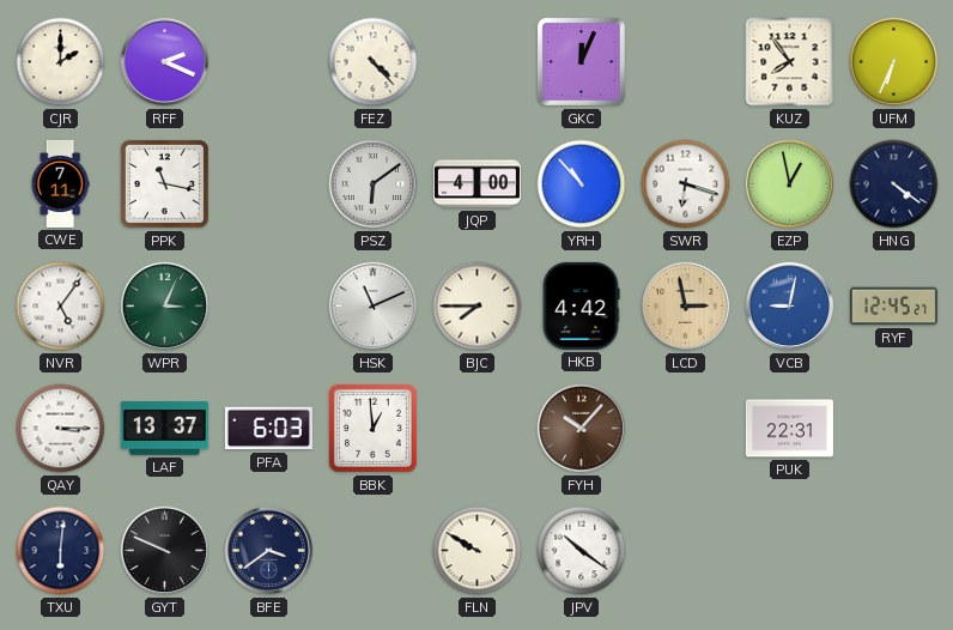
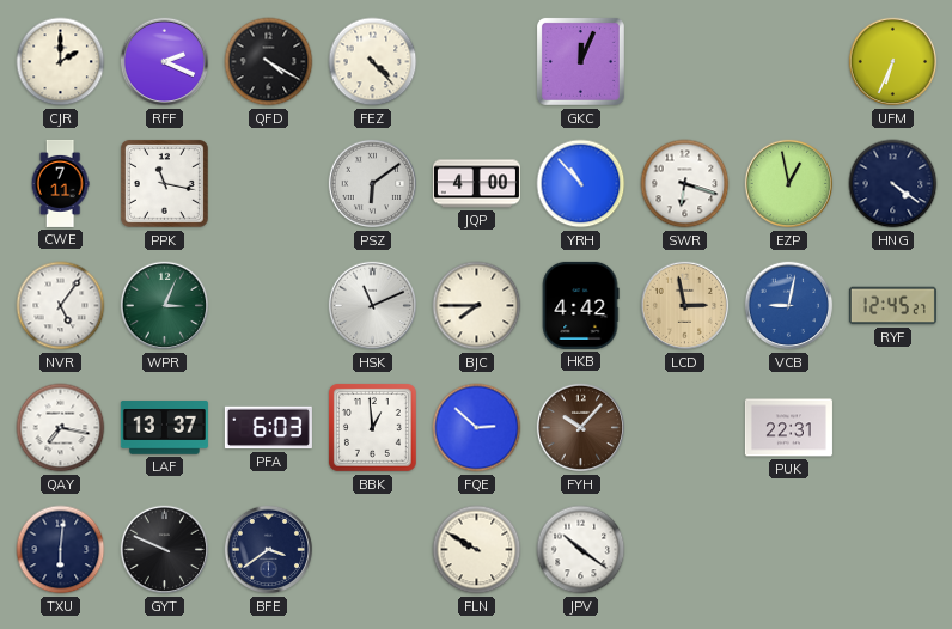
QFD: none -> 4:20 (269, 62)
KUZ: 7:54 -> none (790, 62)
QAY: 3:15 -> 7:17 (61, 428)
FQE: none -> 2:52 (477, 428)
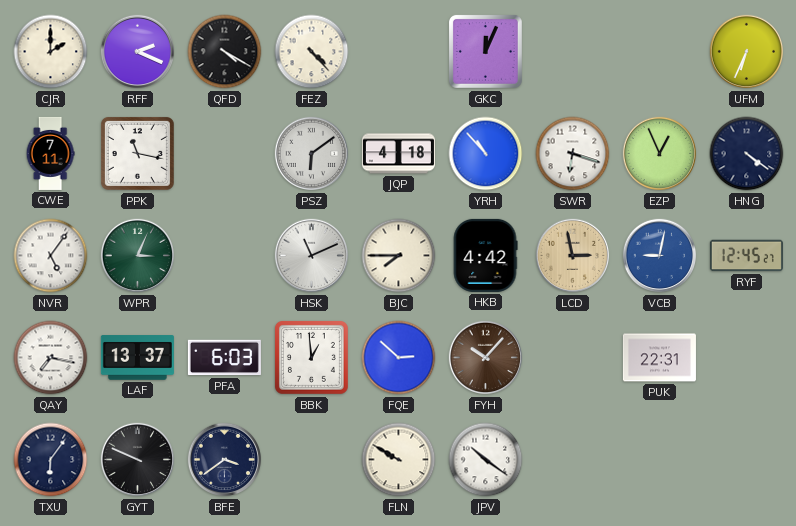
JQP: 4:00 -> 4:18 (398, 154)
EZP: 12:58 -> 12:56 (660, 154)
TXU: 6:01 -> 6:06 (51, 460)
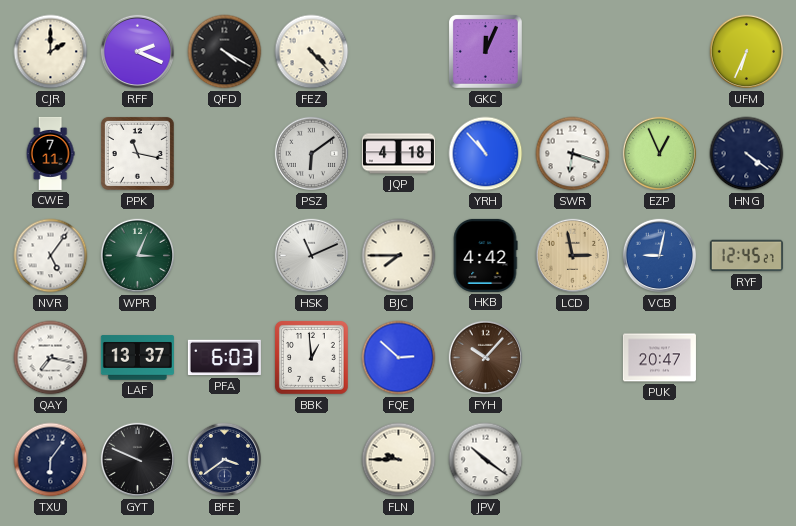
PUK: 22:31 -> 20:47 (659, 358)
FLN: 9:50 -> 9:45 (399, 460)
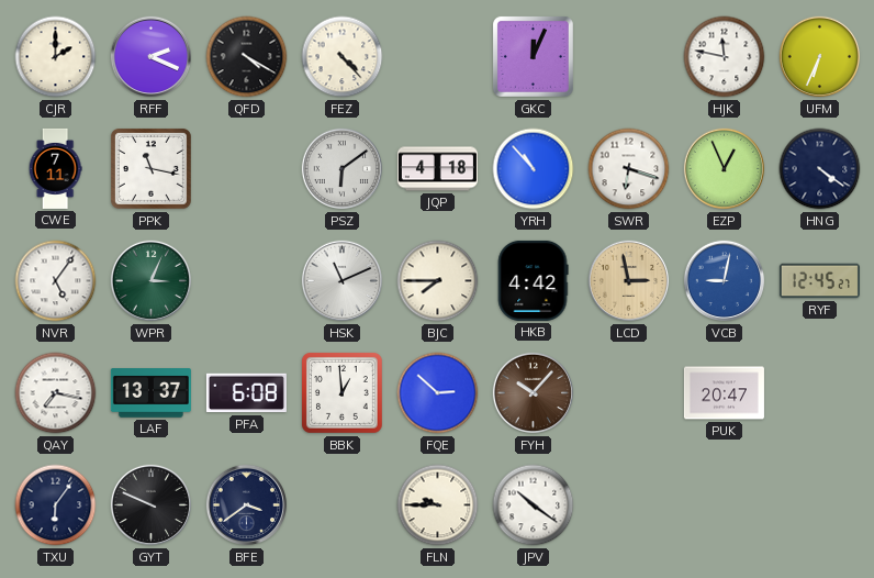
HJK: none -> 11:47 (725, 57)
PFA: 6:03 -> 6:08 (246, 393)
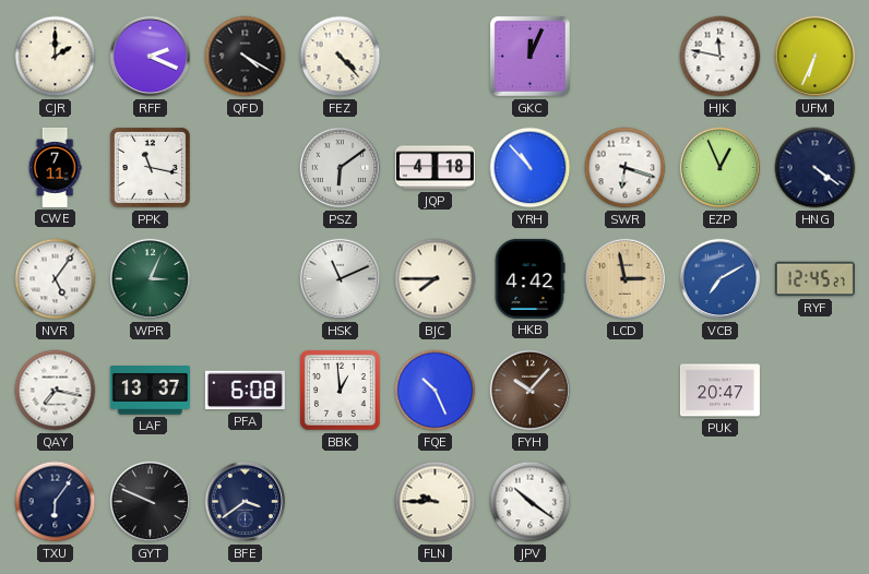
VCB: 9:02 -> 7:10 (721, 279)
FQE: 2:52 -> 10:26 (436, 391)
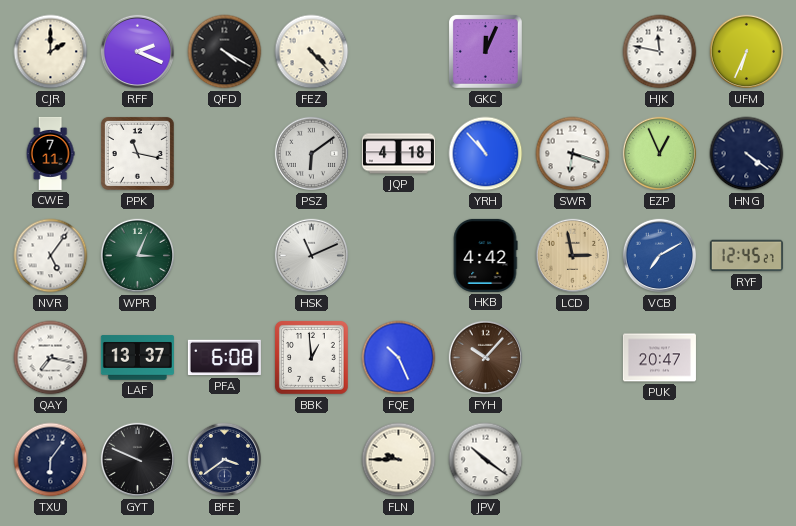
BJC: 7:45 -> none (436, 279)
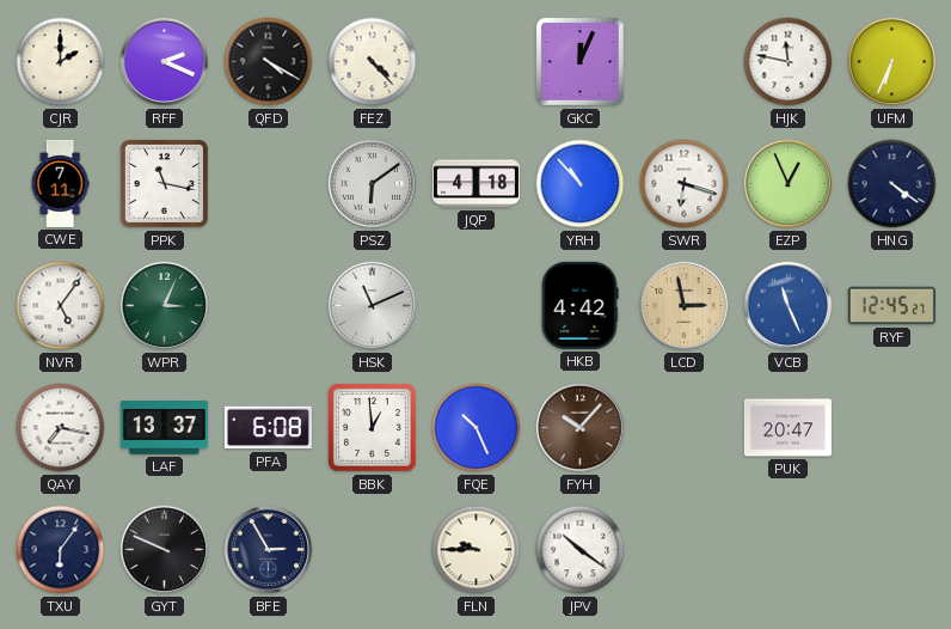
VCB: 7:10 -> 11:26 (789, 306)
BFE: 3:39 -> 2:55 (269, 550)
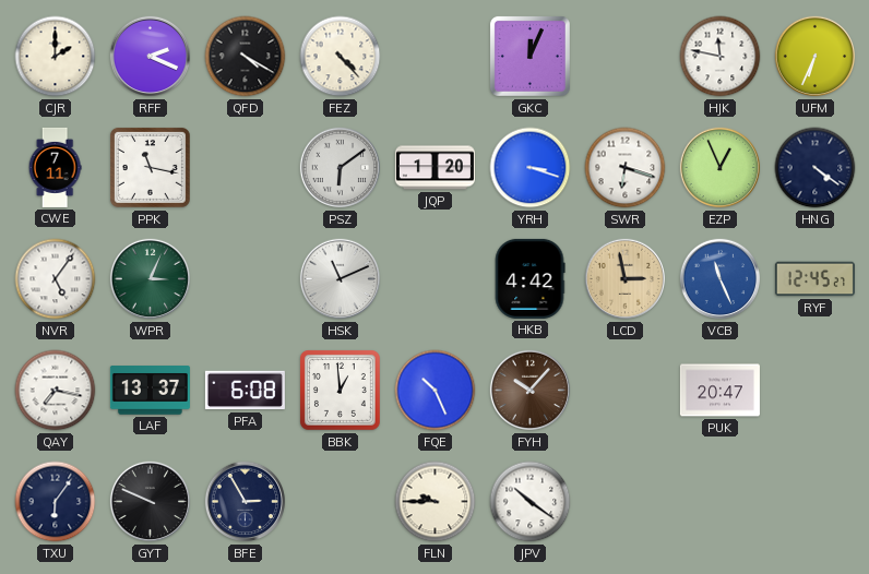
JQP: 4:18 -> 1:20 (434, 168)
YRH: 10:53 -> 3:18 (531, 168)
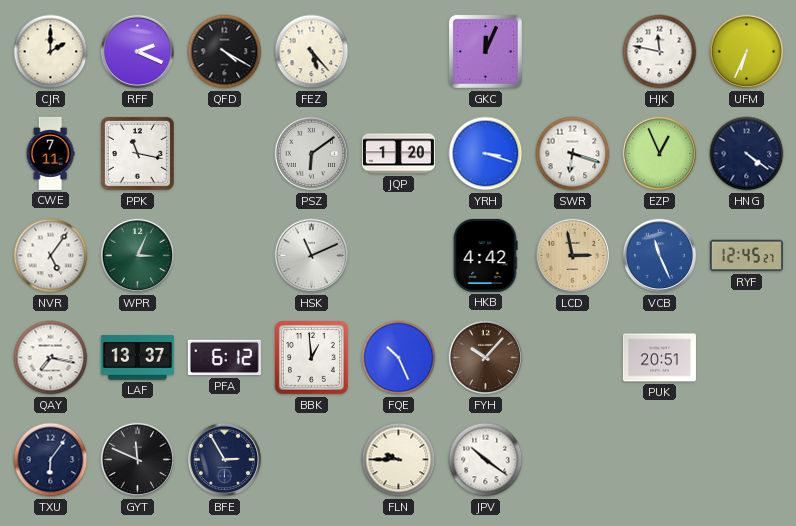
FEZ: 4:23 -> 5:23 (312, 52)
PFA: 6:08 -> 6:12 (224, 358)
PUK: 20:47 -> 20:51 (659, 358)
GYT: 9:49 -> 11:49 (138, 460)
